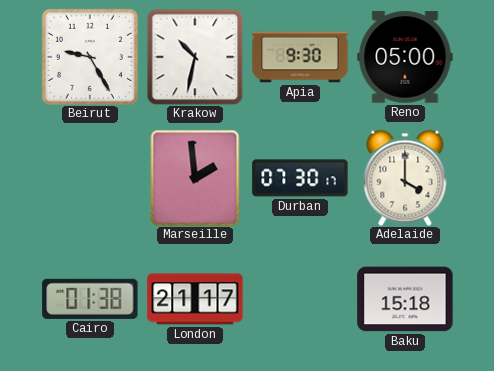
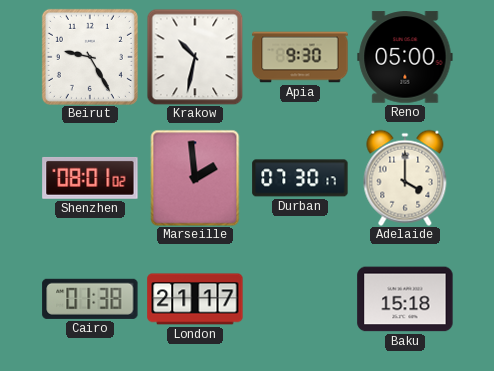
Shenzhen: none -> 08:01 (90, 178)
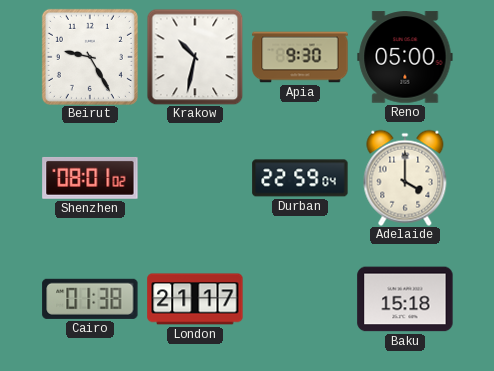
Marseille: 1:59 -> none (195, 178)
Durban: 07:30 -> 22:59 (300, 178)
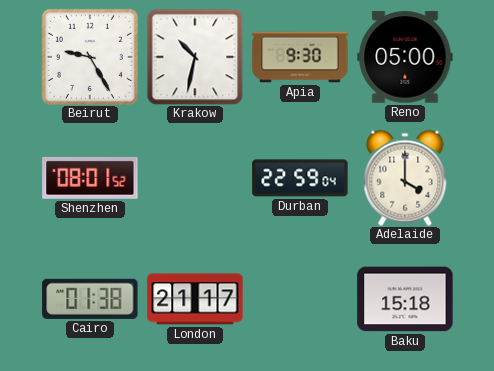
Shenzhen: 08:01:02 -> 08:01:52 (90, 178)
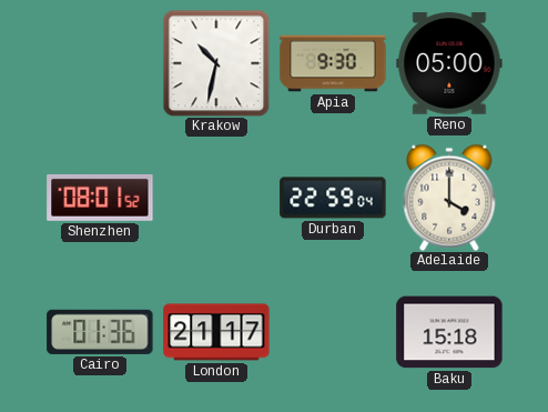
Beirut: 9:25 -> none (90, 57)
Cairo: 01:38 -> 01:36 (100, 332)
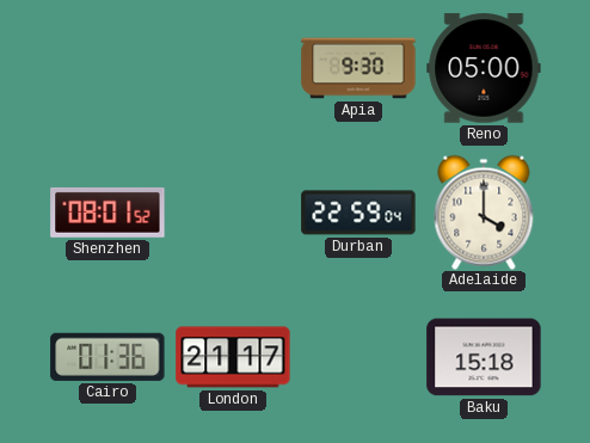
Krakow: 10:32 -> none (216, 63)
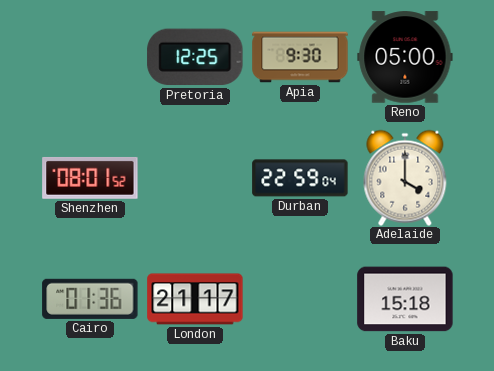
Pretoria: none -> 12:25 (195, 57)
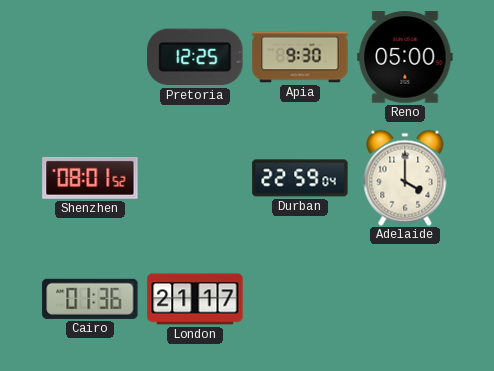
Baku: 15:18 -> none (405, 299)
